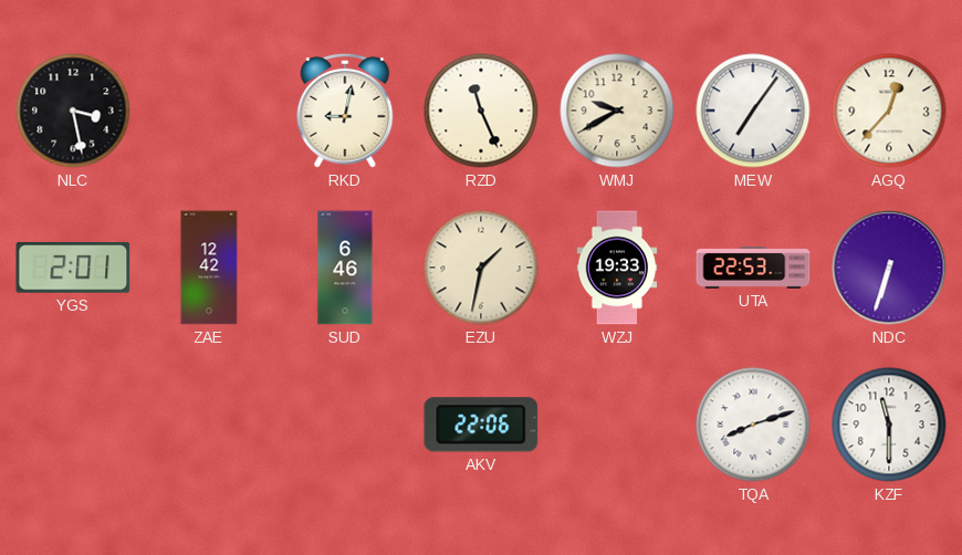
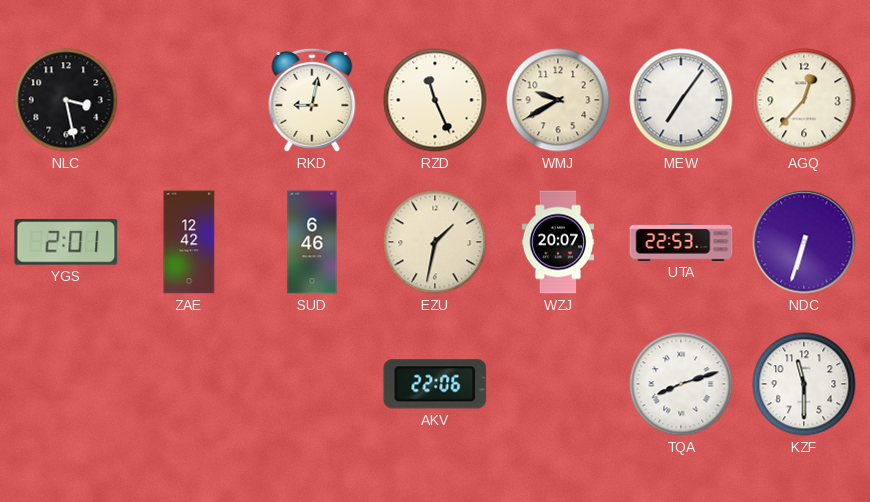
WZJ: 19:33 -> 20:07 (558, 242)
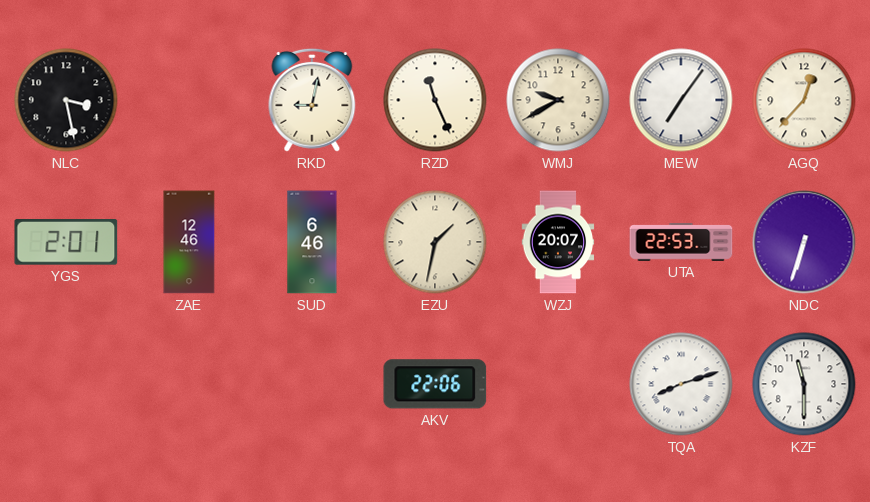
ZAE: 12:42 -> 12:46 (189, 242)
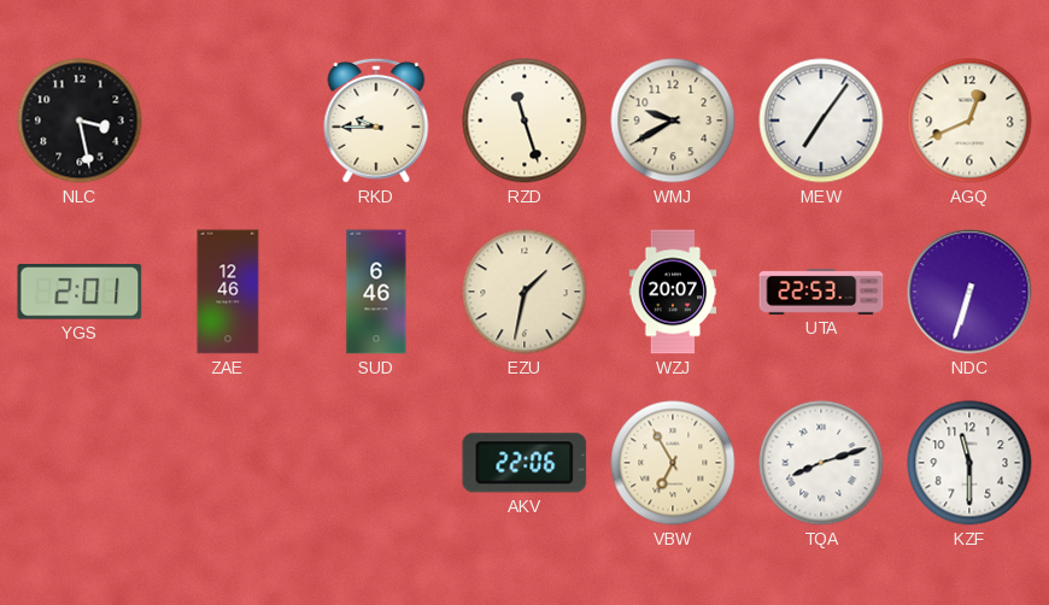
RKD: 9:02 -> 9:45 (376, 121)
RZD: 11:26 -> 11:27 (524, 121)
AGQ: 12:37 -> 12:41 (969, 121)
VBW: none -> 6:55 (673, 463)
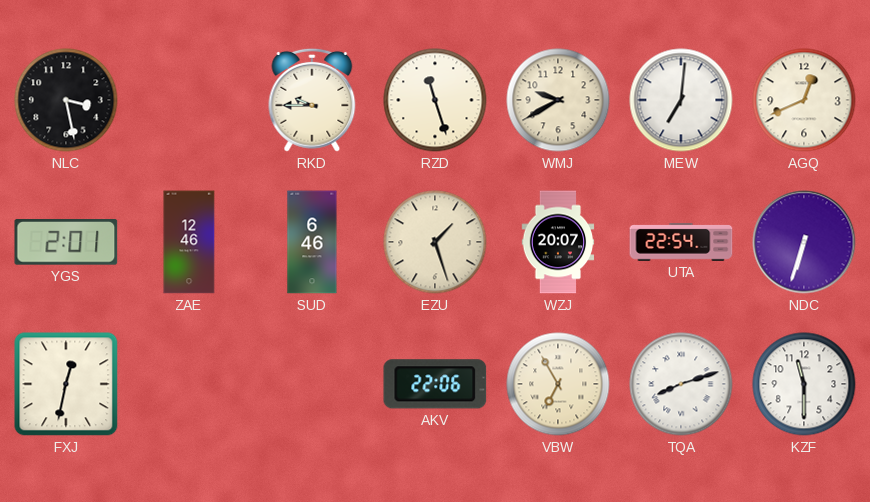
MEW: 7:06 -> 7:01 (681, 100)
EZU: 1:32 -> 1:27 (435, 242)
UTA: 22:53 -> 22:54 (681, 242)
FXJ: none -> 12:32 (66, 384)
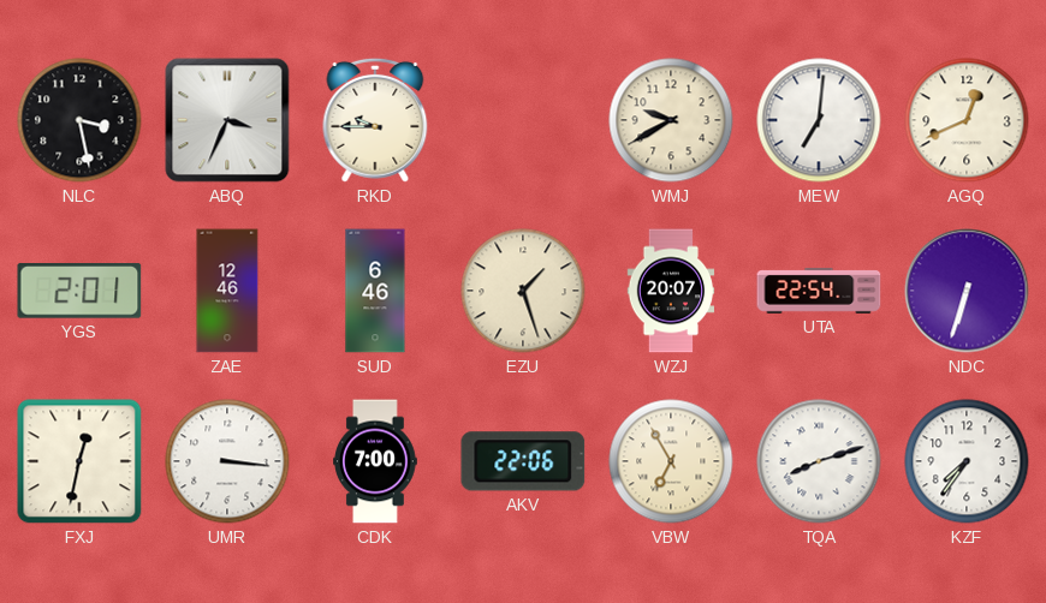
ABQ: none -> 3:34 (227, 120)
RZD: 11:27 -> none (435, 100)
UMR: none -> 3:16 (227, 461)
CDK: none -> 7:00 (376, 461)
KZF: 11:30 -> 7:36 (967, 461)
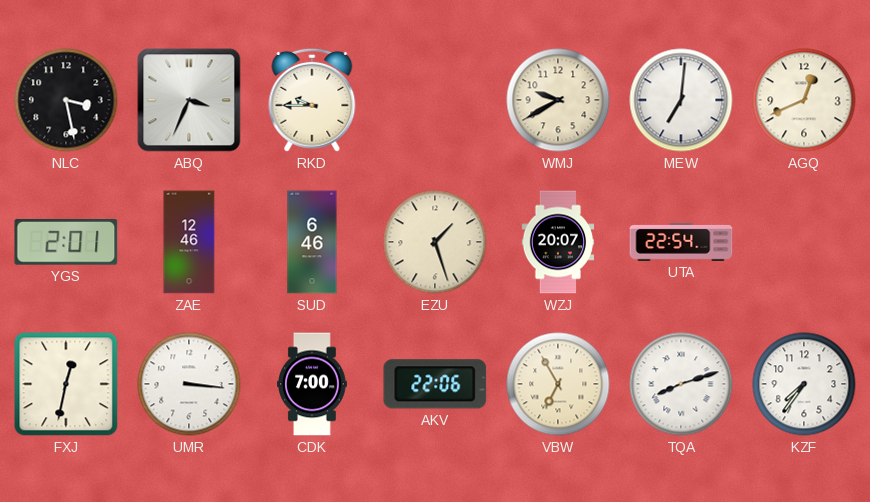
NDC: 6:33 -> none (967, 291)
